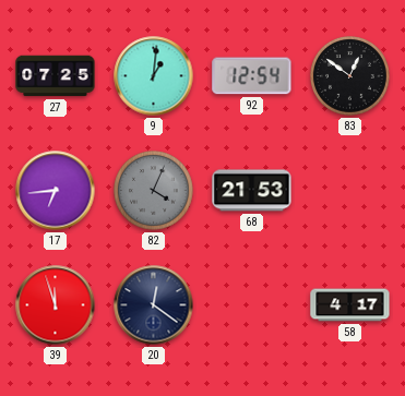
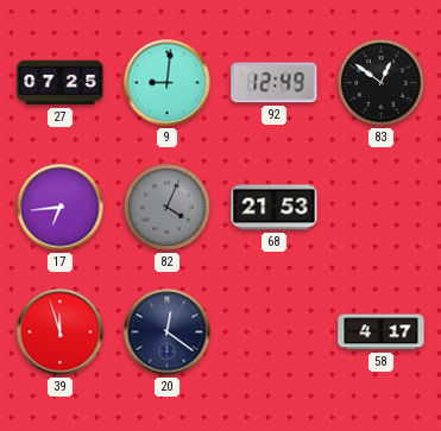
9: 1:01 -> 9:01 (168, 83)
92: 12:54 -> 12:49 (275, 83)
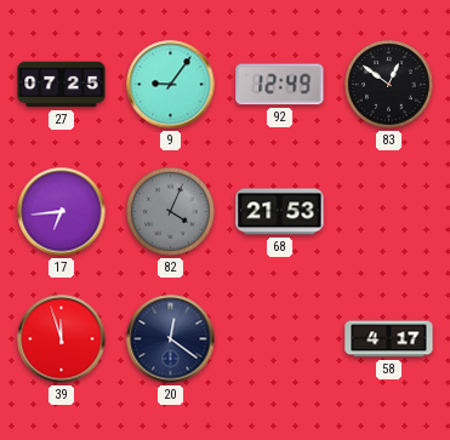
9: 9:01 -> 9:06 (171, 85)
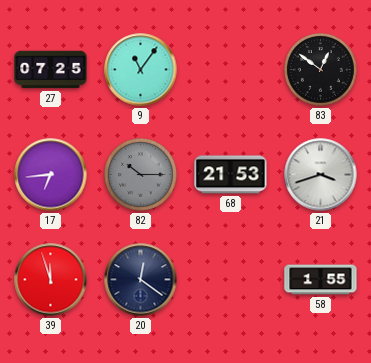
9: 9:06 -> 11:06 (141, 70)
92: 12:49 -> none (280, 85)
82: 4:04 -> 10:15 (141, 175)
21: none -> 3:42 (321, 175)
58: 4:17 -> 1:55 (321, 280)
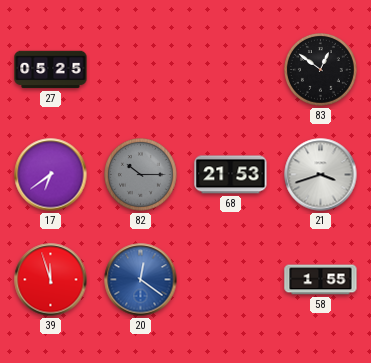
27: 07:25 -> 05:25 (51, 70)
9: 11:06 -> none (141, 70)
17: 6:44 -> 6:39 (51, 175)
20 dial: navy -> blue (141, 280)
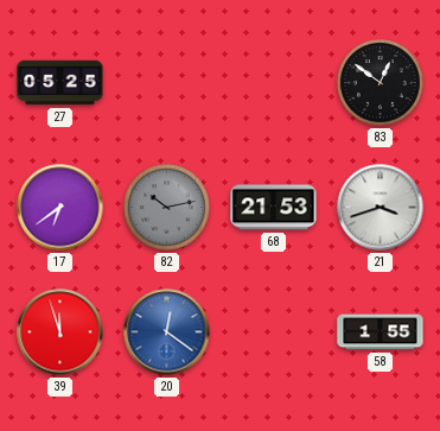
82: 10:15 -> 10:13 (167, 208)
